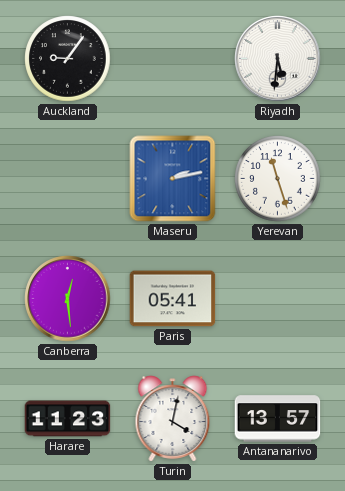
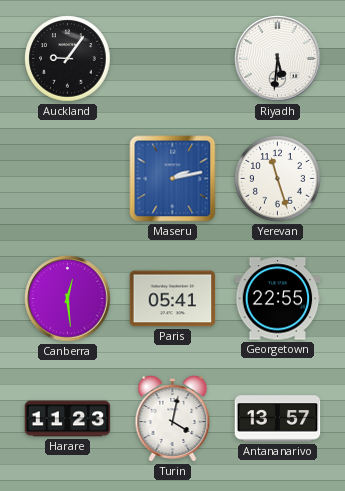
Georgetown: none -> 22:55 (278, 299)
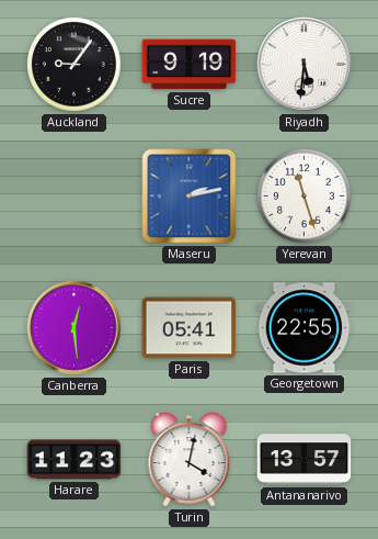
Sucre: none -> 9:19 (190, 65)
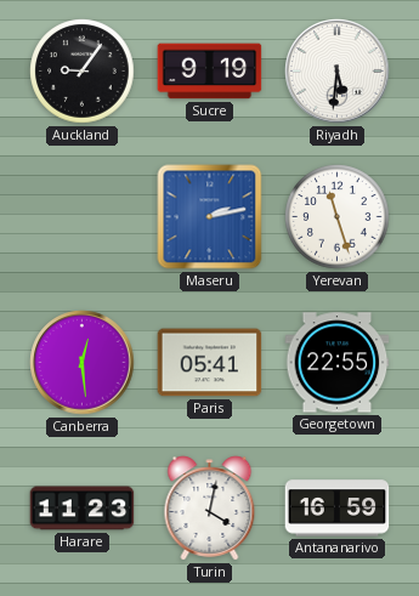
Antananarivo: 13:57 -> 16:59 (338, 509)
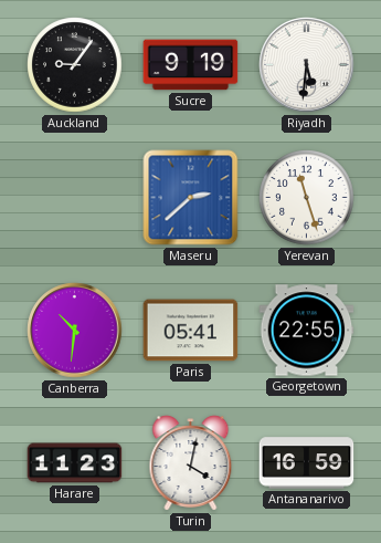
Maseru: 2:13 -> 2:38 (191, 198)
Canberra: 12:29 -> 10:31 (75, 331)
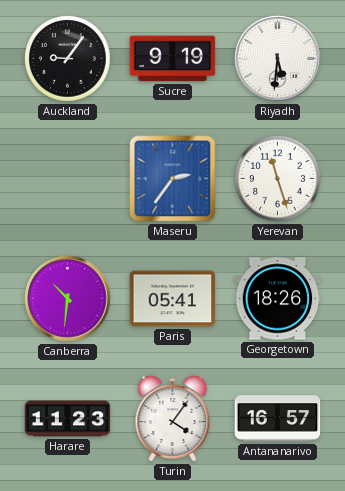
Maseru: 2:38 -> 2:36 (173, 179)
Georgetown: 22:55 -> 18:26 (278, 299)
Turin: 4:02 -> 4:06 (173, 419)
Antananarivo: 16:59 -> 16:57 (278, 419)
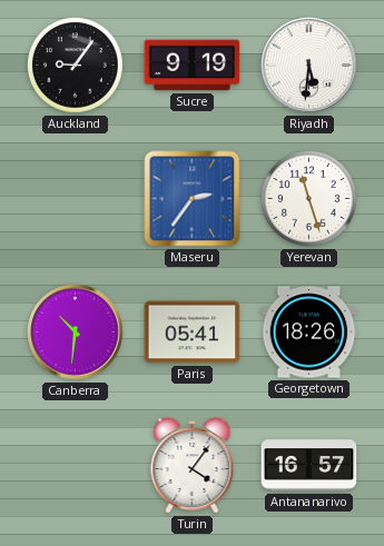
Harare: 11:23 -> none (68, 419)
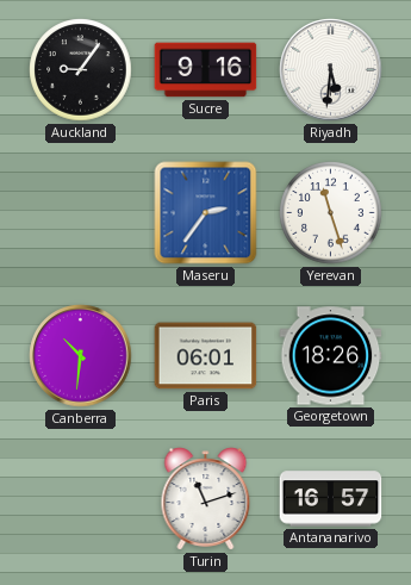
Sucre: 9:19 -> 9:16 (206, 70)
Paris: 05:41 -> 06:01 (206, 356)
Turin: 4:06 -> 11:12 (206, 499)
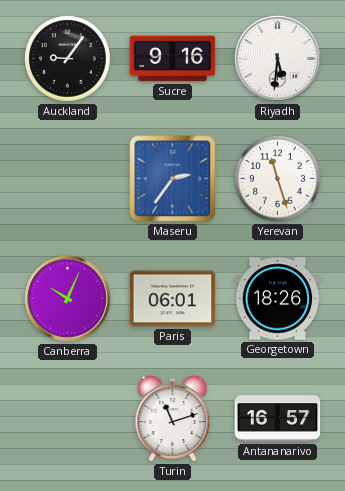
Canberra: 10:31 -> 10:04 (68, 299)
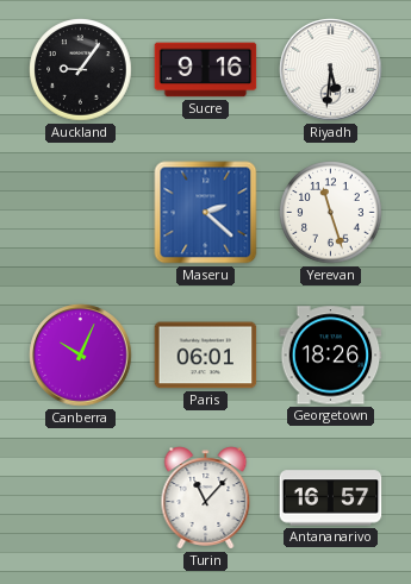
Maseru: 2:36 -> 2:22 (206, 213)
Turin: 11:12 -> 11:07 (206, 498)
